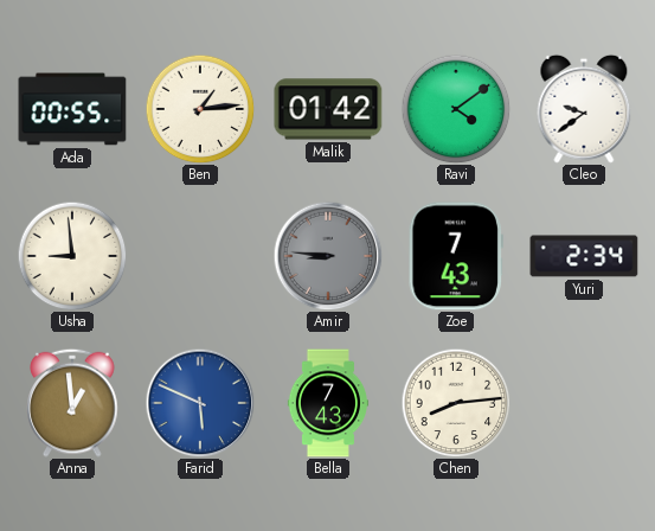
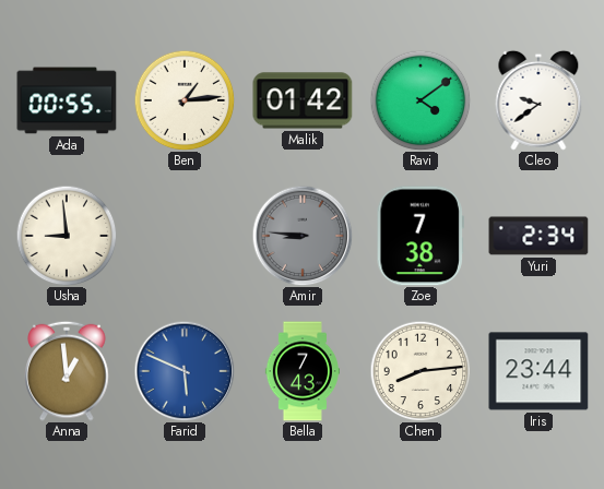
Zoe: 7:43 -> 7:38 (421, 236)
Iris: none -> 23:44 (538, 371)
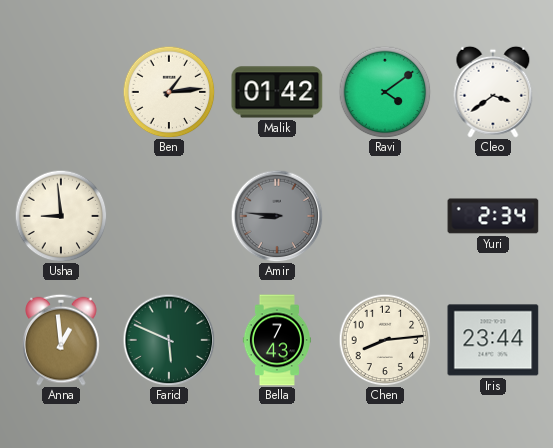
Ada: 00:55 -> none (67, 100)
Cleo: 9:39 -> 3:39 (493, 92)
Zoe: 7:38 -> none (421, 236)
Farid dial: blue -> green (169, 340)
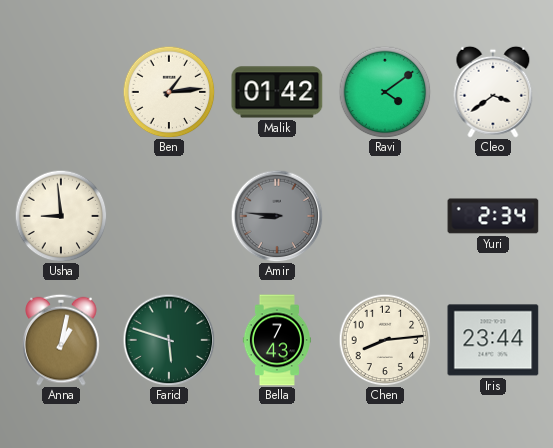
Anna: 12:59 -> 1:02 (61, 340)
Farid: 5:49 -> 5:48 (169, 340)
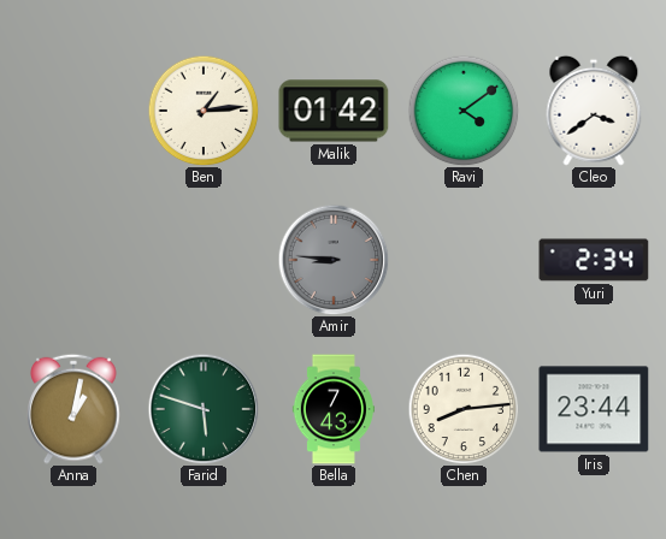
Usha: 8:59 -> none (61, 216)
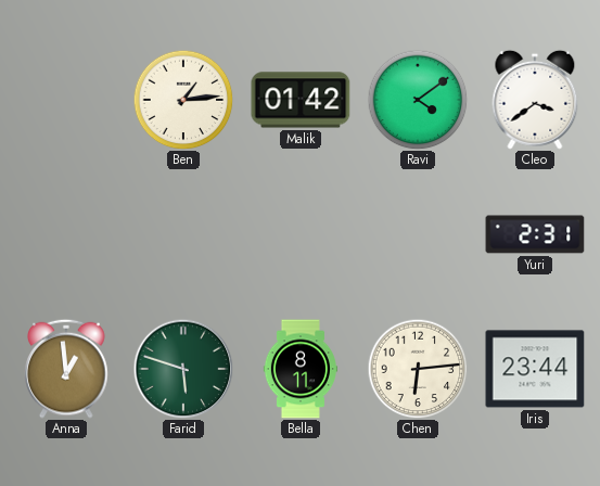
Amir: 8:46 -> none (334, 260)
Yuri: 2:34 -> 2:31 (535, 234)
Anna: 1:02 -> 12:59 (66, 369)
Bella: 7:43 -> 8:11 (301, 369)
Chen: 8:14 -> 6:14 (418, 369)
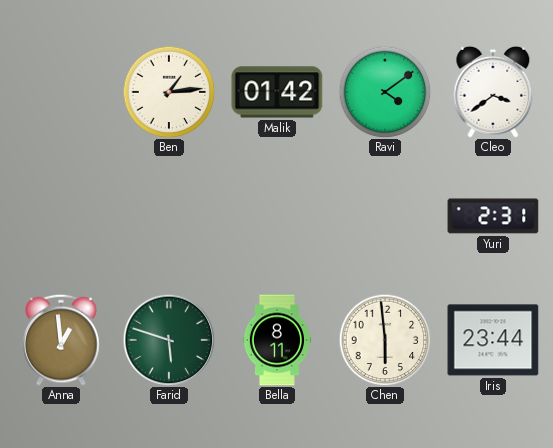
Chen: 6:14 -> 5:59 (385, 340)
